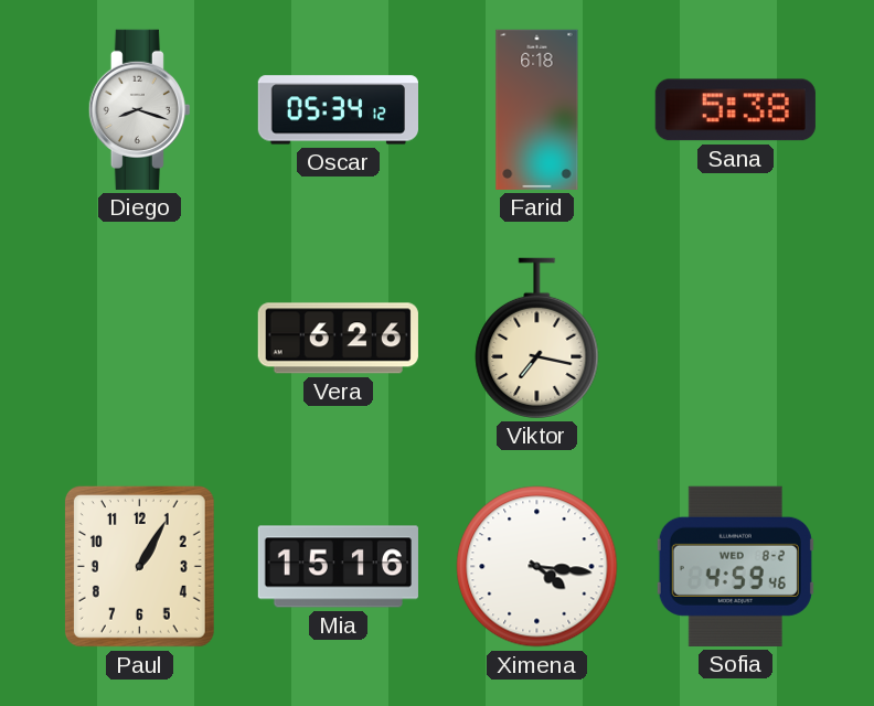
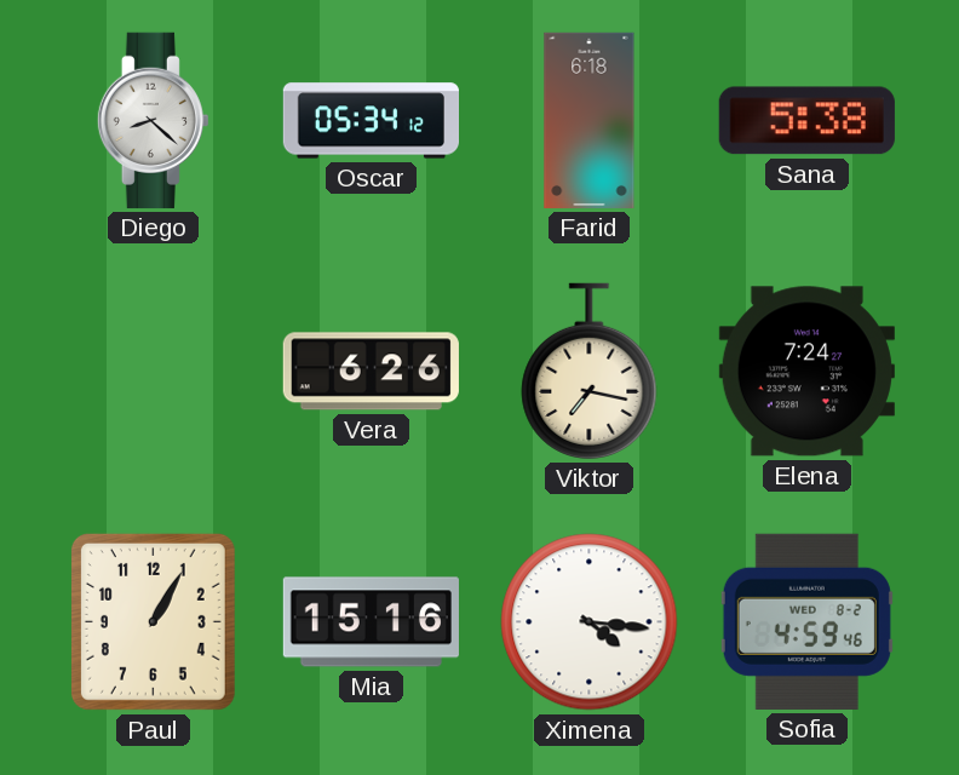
Diego: 8:18 -> 8:22 (153, 120)
Elena: none -> 7:24 (806, 372)
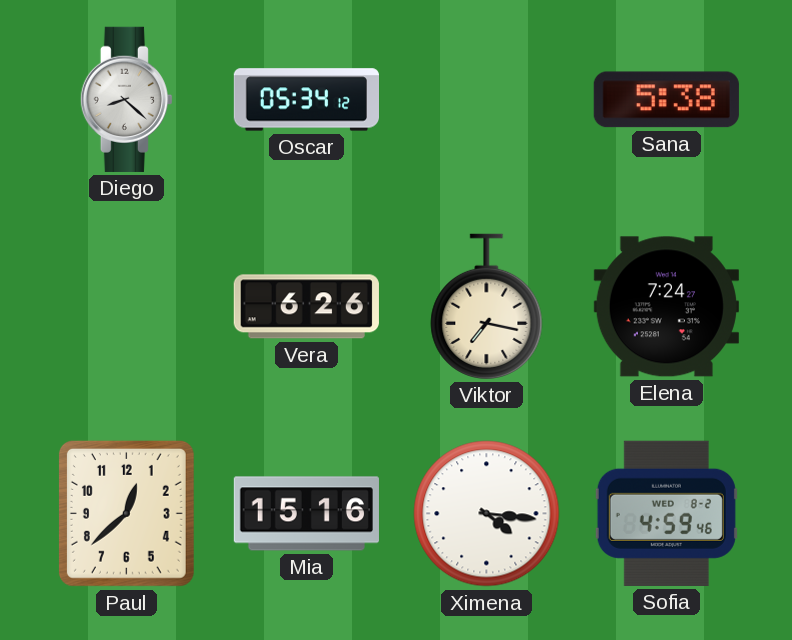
Farid: 6:18 -> none (590, 120)
Paul: 1:05 -> 12:38 (126, 513)
